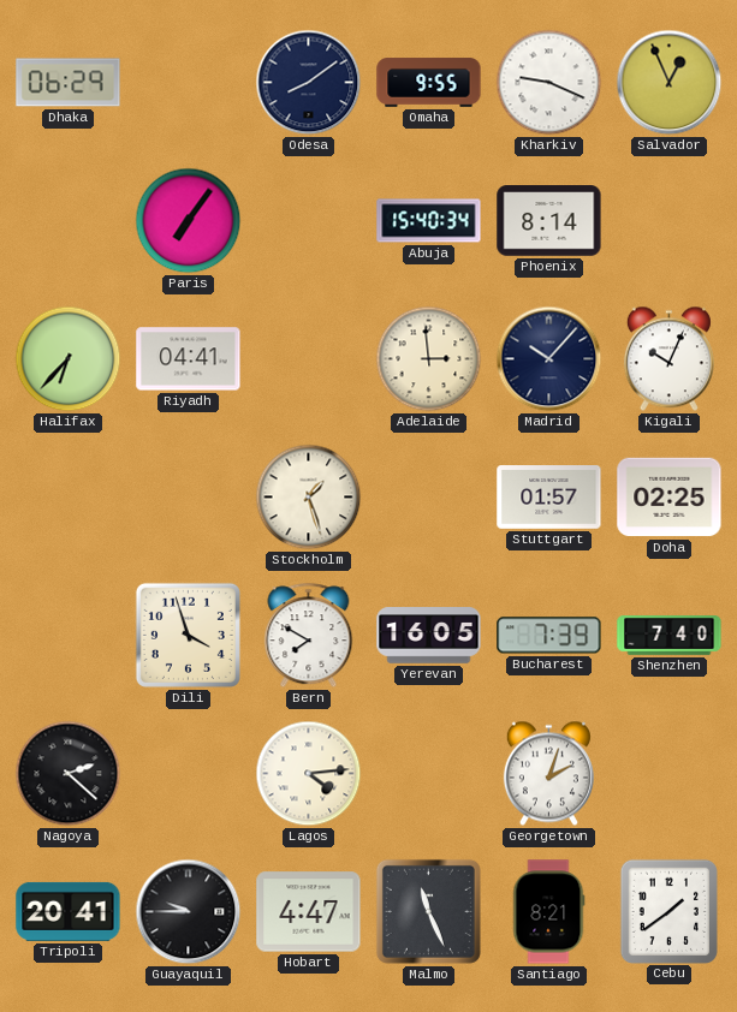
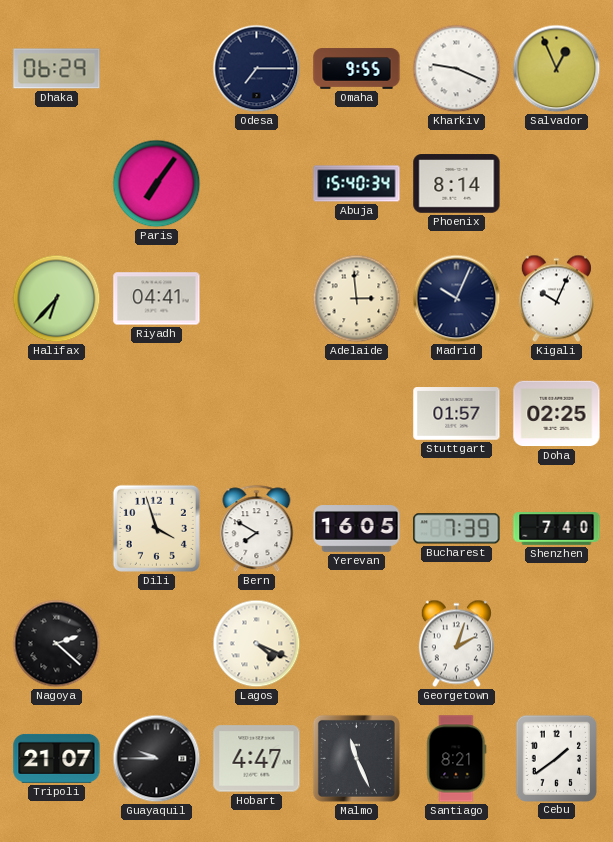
Odesa: 8:09 -> 7:15 (257, 69)
Madrid: 10:07 -> 10:04 (457, 299)
Stockholm: 1:27 -> none (309, 498)
Lagos: 4:14 -> 4:19 (257, 644)
Tripoli: 20:41 -> 21:07 (57, 758)
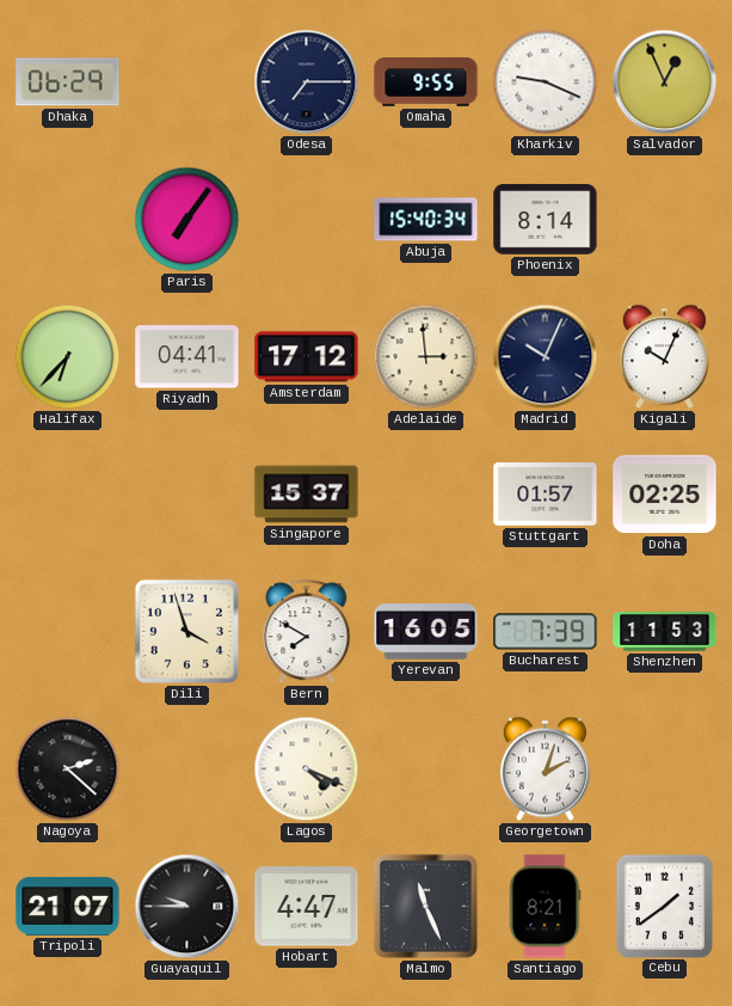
Amsterdam: none -> 17:12 (307, 357)
Singapore: none -> 15:37 (307, 495)
Shenzhen: 7:40 -> 11:53 (665, 632)
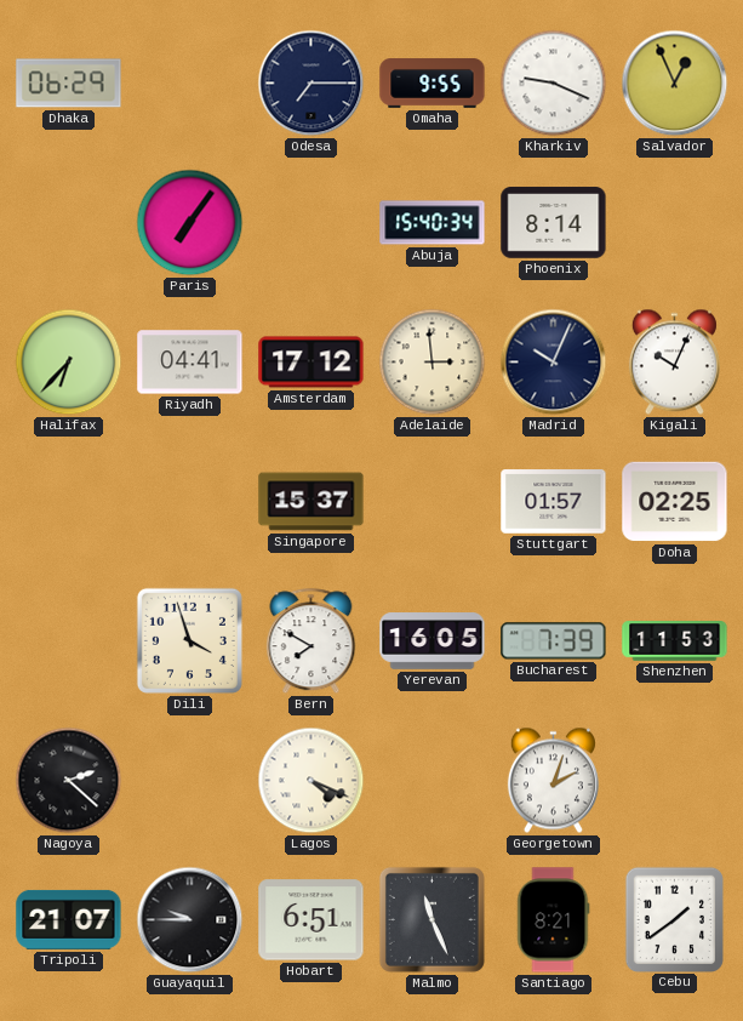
Hobart: 4:47 -> 6:51 (312, 920)
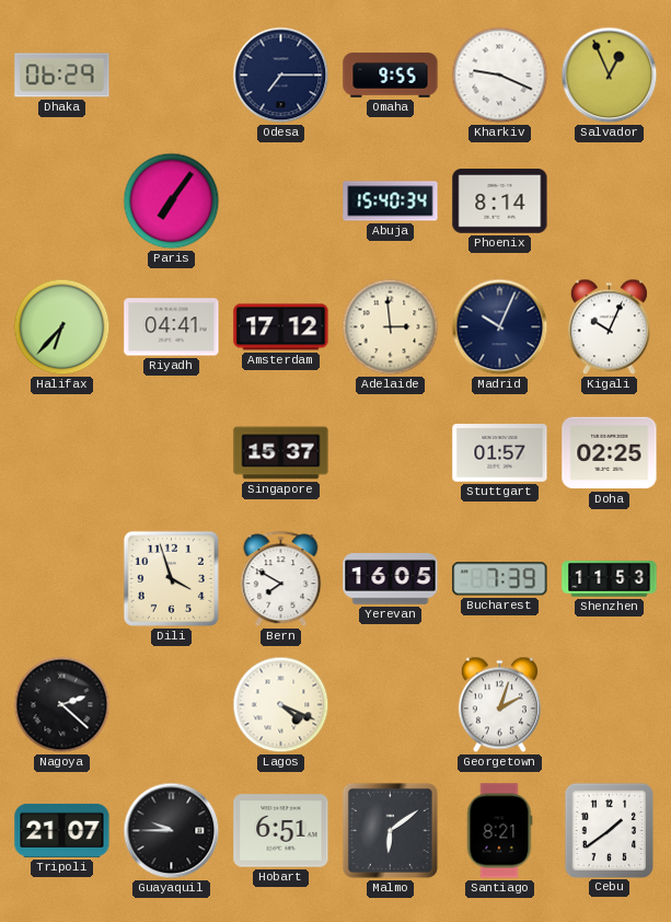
Malmo: 11:26 -> 6:09 (390, 830)
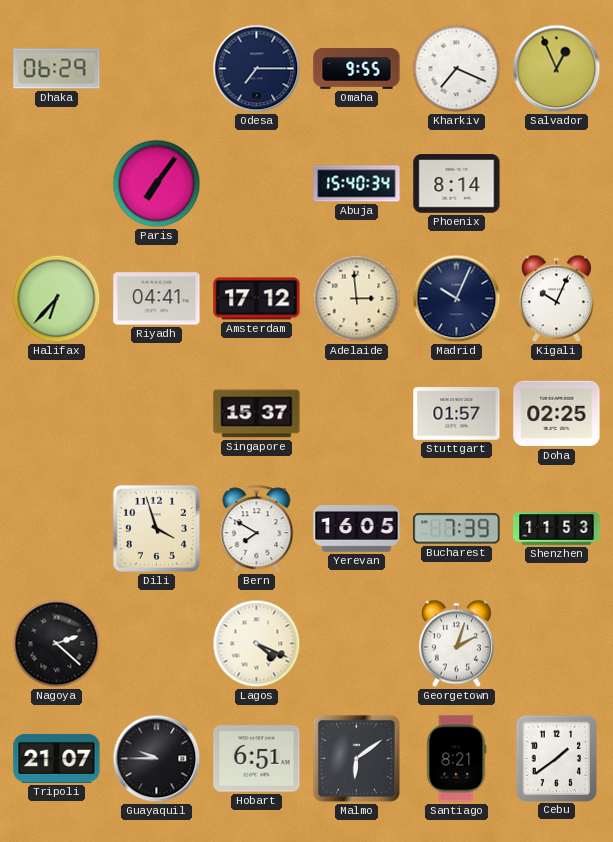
Kharkiv: 9:19 -> 7:19 (457, 69)
